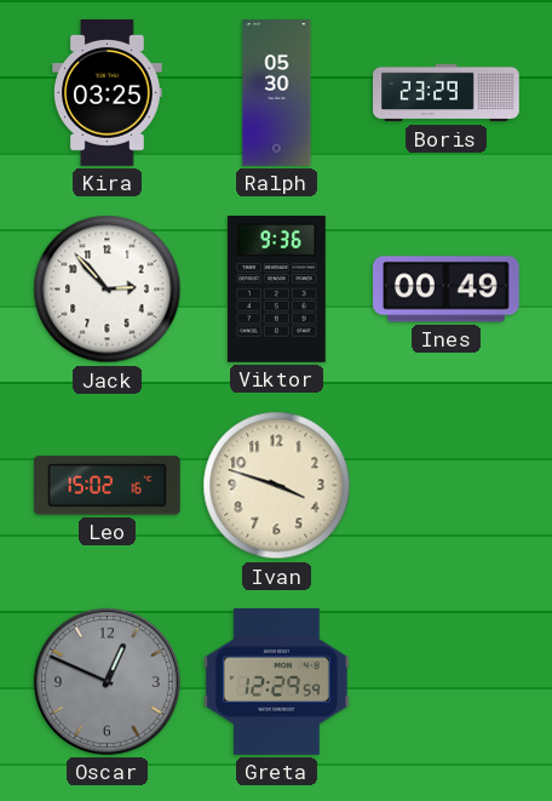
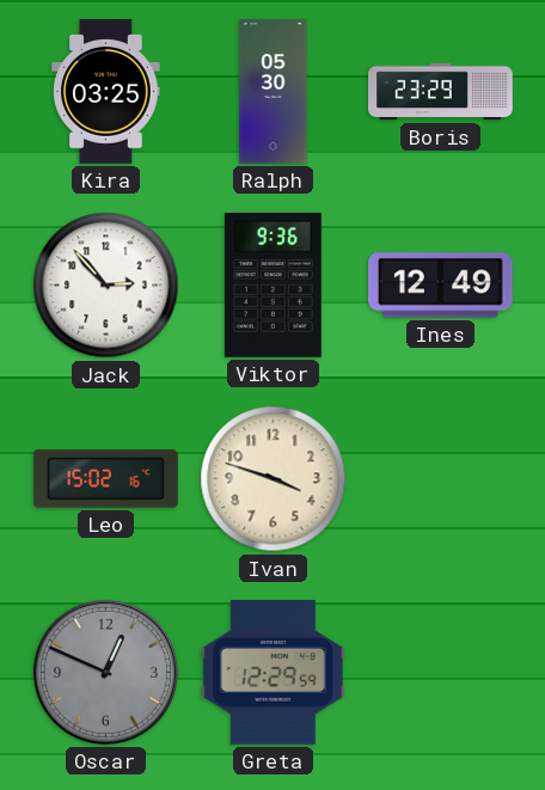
Ines: 00:49 -> 12:49 (441, 286)
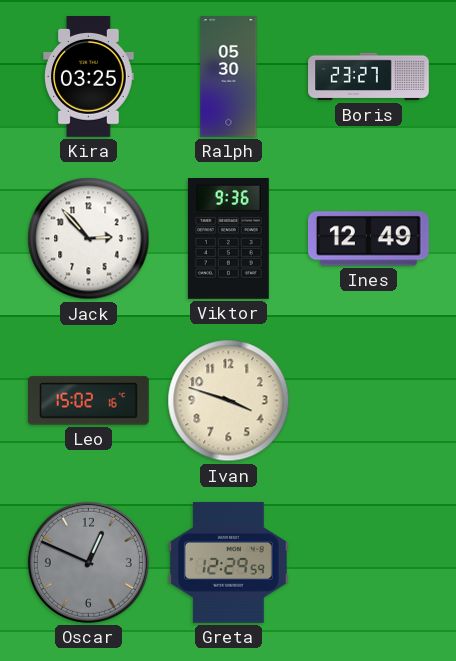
Boris: 23:29 -> 23:27 (369, 77)
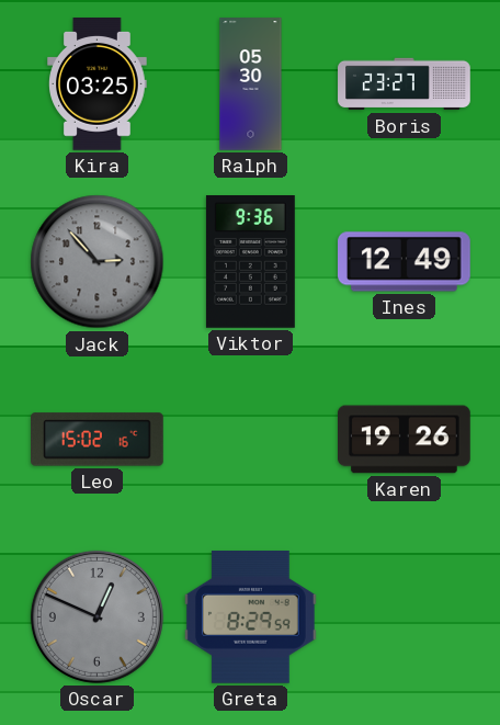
Jack dial: white -> grey (98, 262)
Ivan: 3:48 -> none (229, 401)
Karen: none -> 19:26 (405, 440)
Greta: 12:29 -> 8:29 (251, 618)
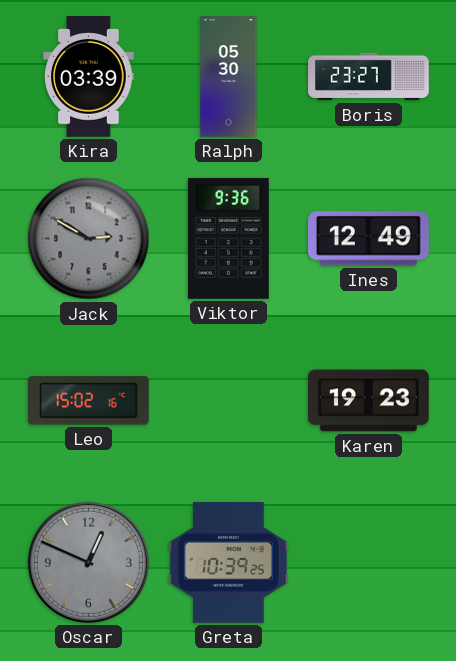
Kira: 03:25 -> 03:39 (89, 77)
Jack: 2:53 -> 2:50 (89, 239)
Karen: 19:26 -> 19:23 (369, 401)
Greta: 8:29 -> 10:39 (229, 563)
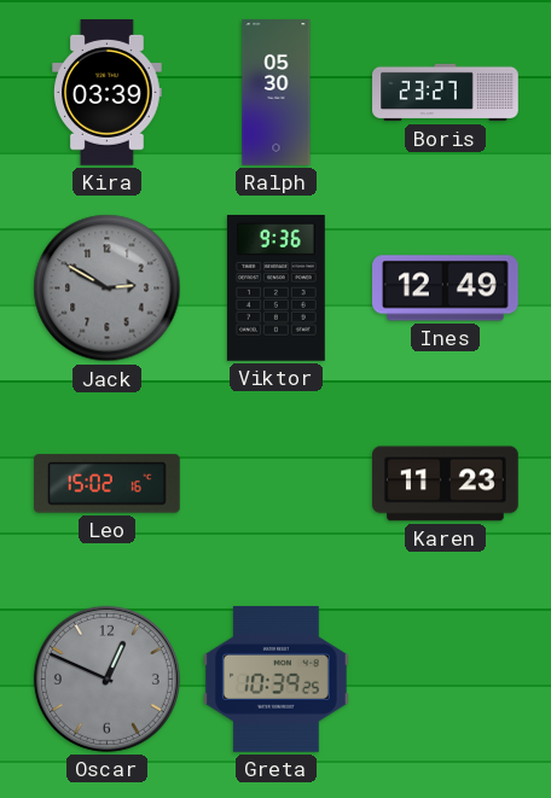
Karen: 19:23 -> 11:23 (446, 484)
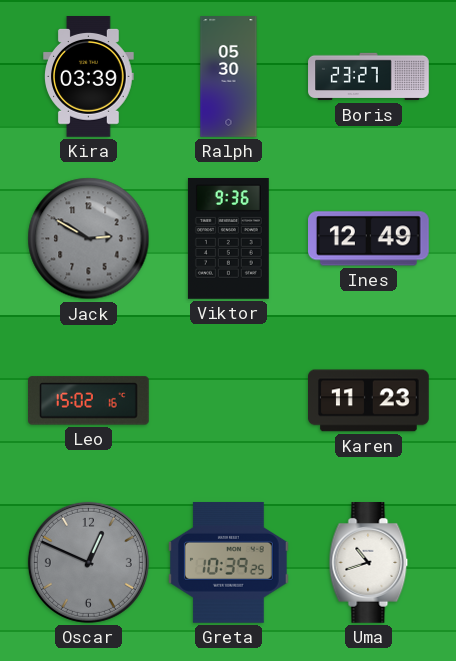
Uma: none -> 10:42 (369, 563)
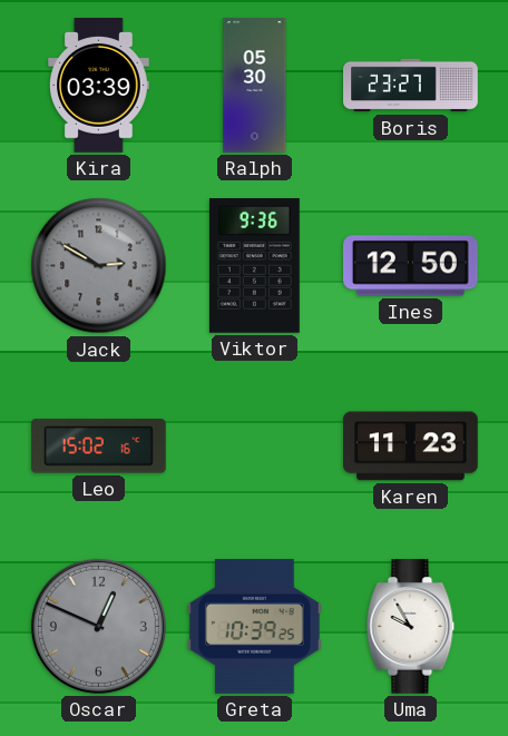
Ines: 12:49 -> 12:50 (411, 266)
Uma: 10:42 -> 9:55 (411, 627)
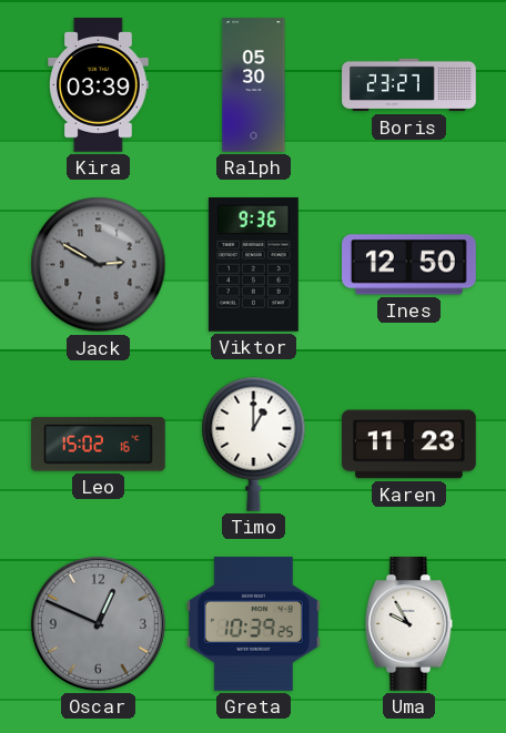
Timo: none -> 1:00 (254, 444)
